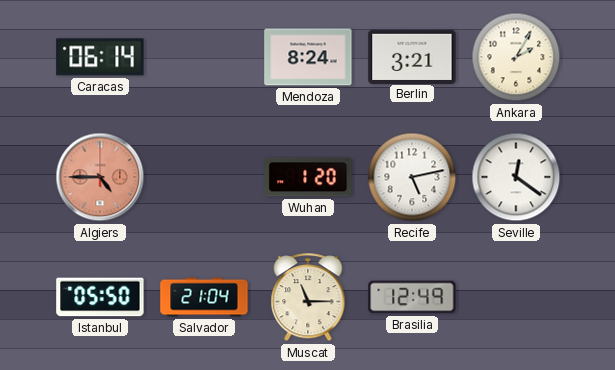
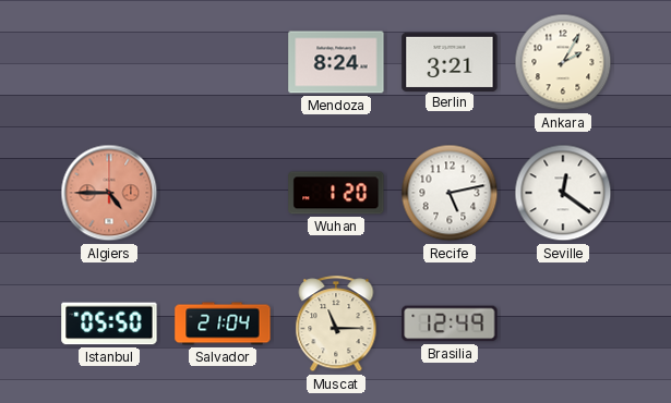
Caracas: 06:14 -> none (100, 57)
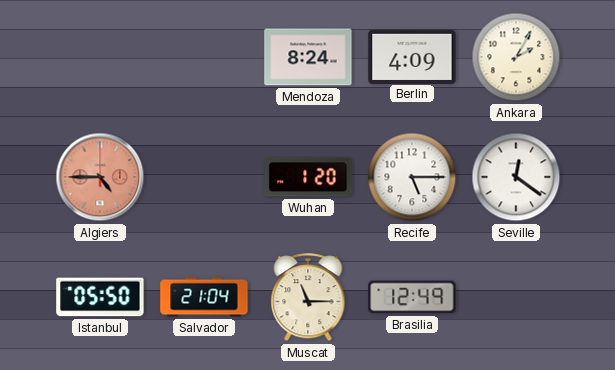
Berlin: 3:21 -> 4:09 (412, 56)
Recife: 5:13 -> 5:15 (412, 177)
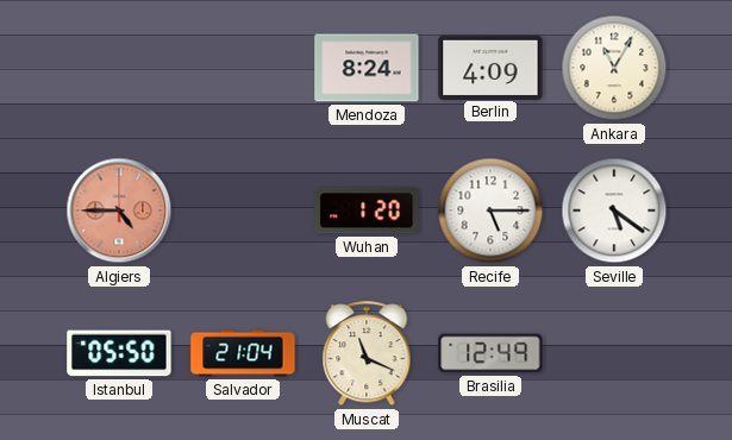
Ankara: 2:05 -> 11:05 (614, 68)
Seville: 12:21 -> 5:21 (614, 210)
Muscat: 11:15 -> 11:19 (367, 354)
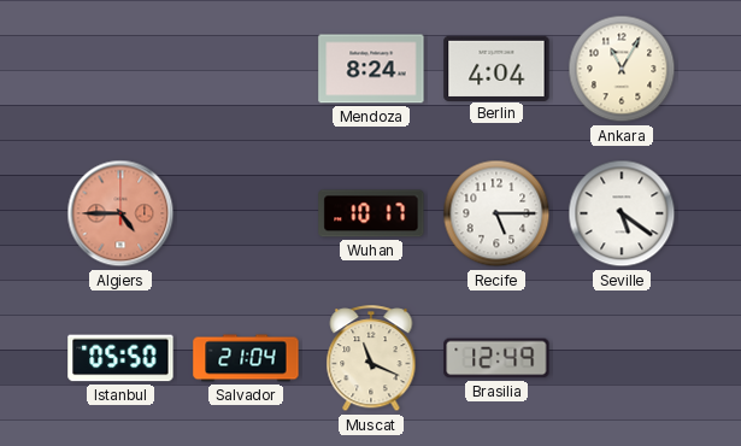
Berlin: 4:09 -> 4:04 (496, 68)
Wuhan: 1:20 -> 10:17 (371, 213)
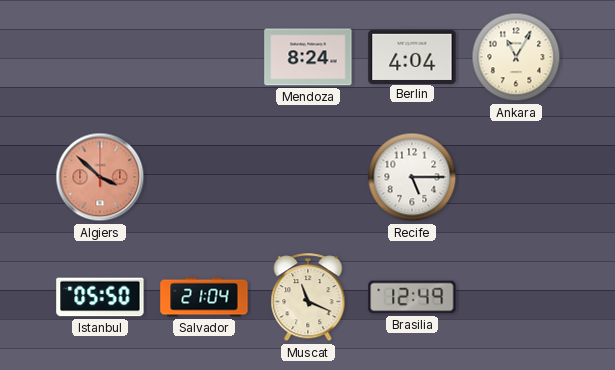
Algiers: 4:45 -> 3:52 (100, 177)
Wuhan: 10:17 -> none (371, 213)
Seville: 5:21 -> none (622, 213)
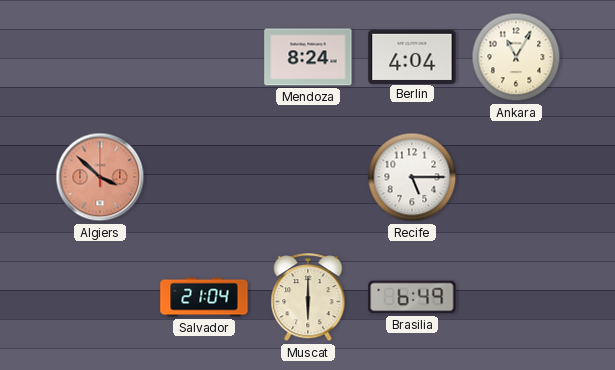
Istanbul: 05:50 -> none (100, 297)
Muscat: 11:19 -> 6:00 (308, 298)
Brasilia: 12:49 -> 6:49 (412, 297)
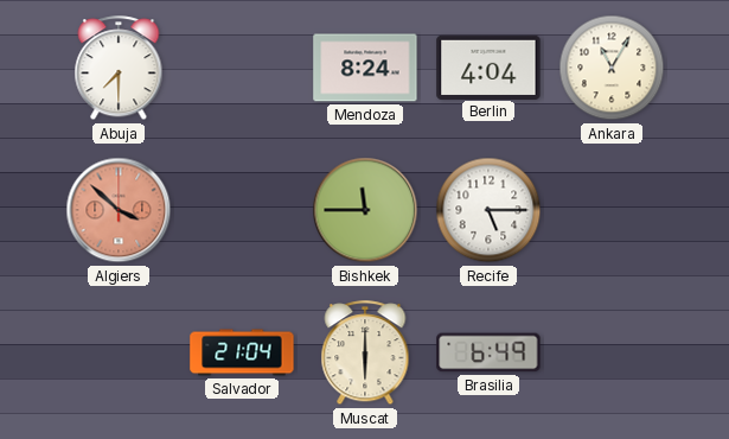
Abuja: none -> 7:30 (119, 69)
Bishkek: none -> 11:45 (365, 210)
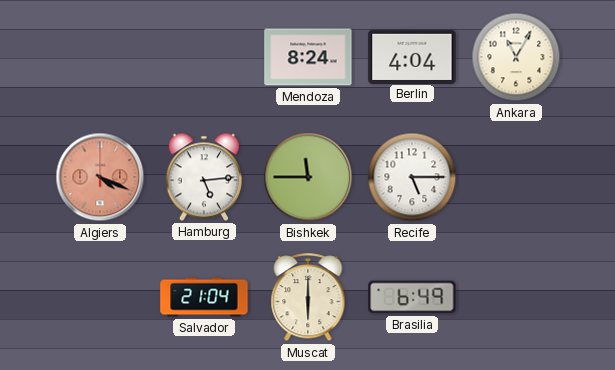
Abuja: 7:30 -> none (119, 69)
Algiers: 3:52 -> 4:19 (100, 177)
Hamburg: none -> 5:14 (204, 177)
